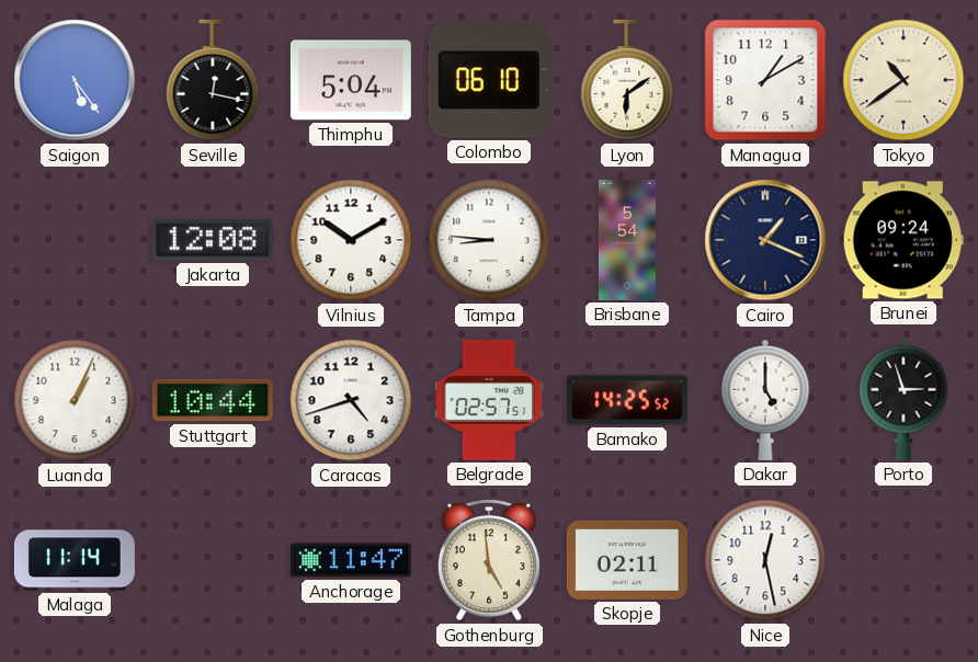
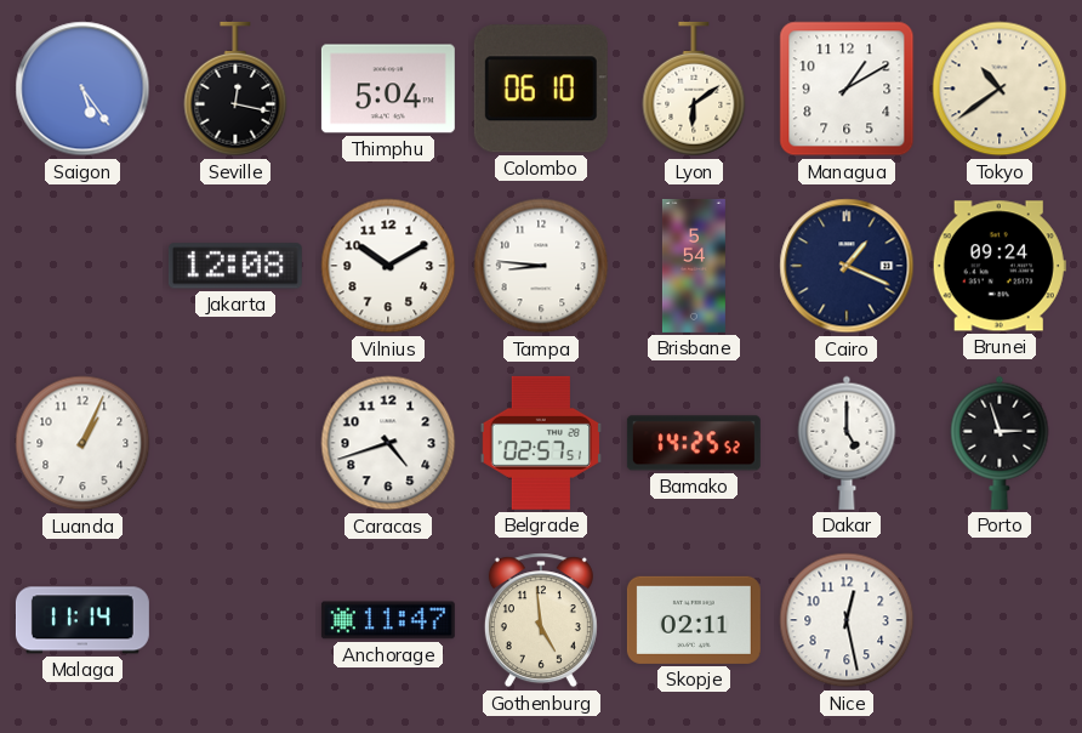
Stuttgart: 10:44 -> none (213, 400)
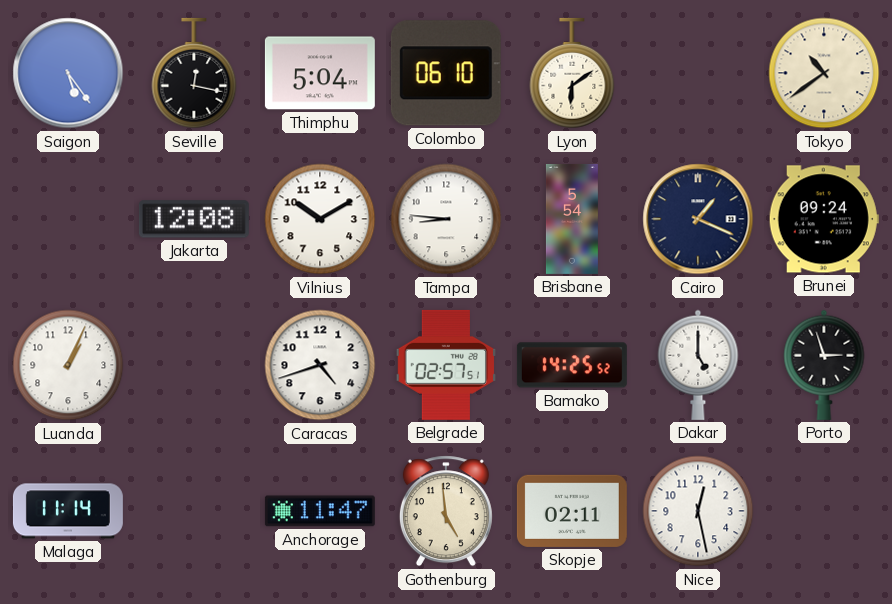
Managua: 1:10 -> none (847, 89)
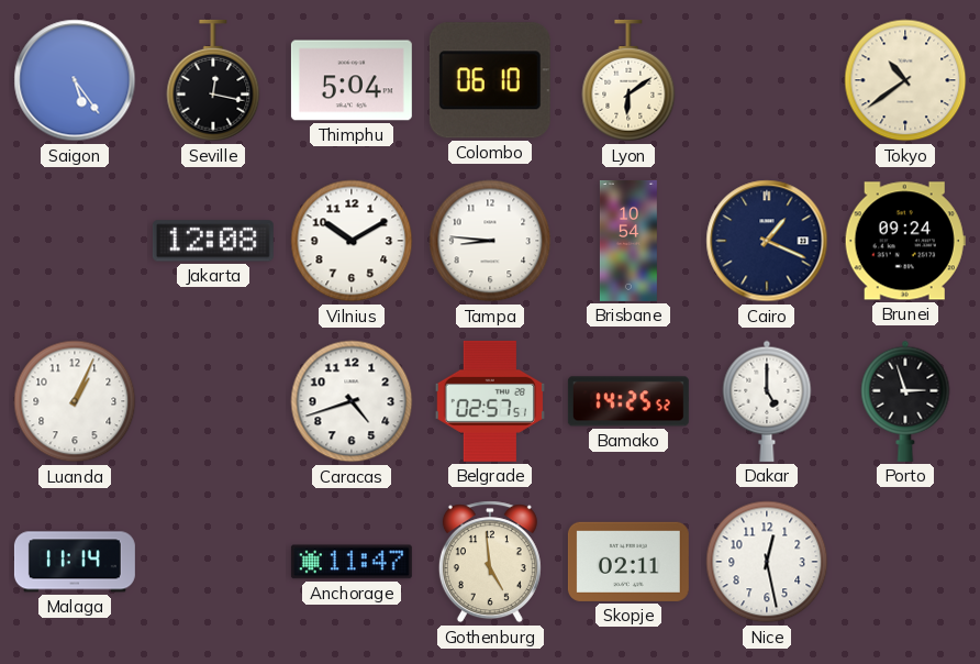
Brisbane: 5:54 -> 10:54 (628, 241)
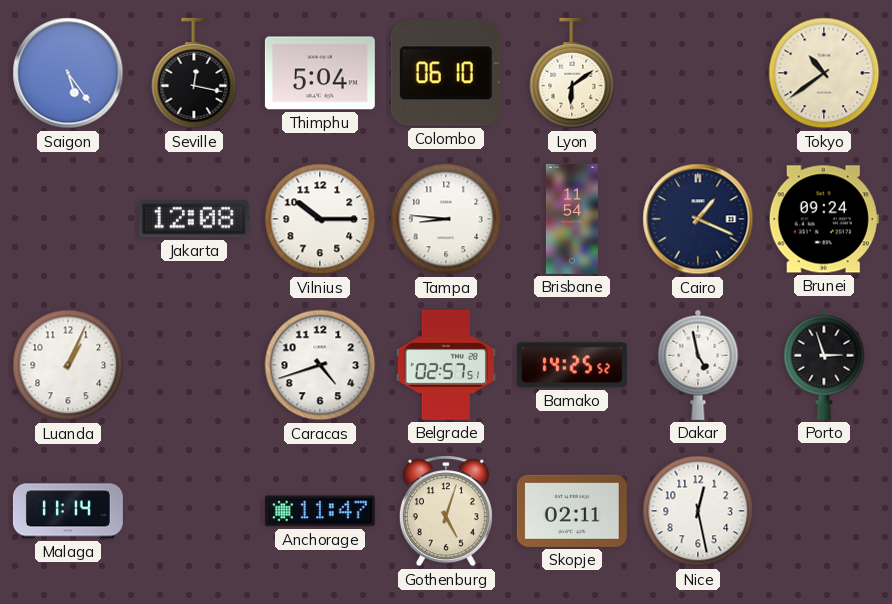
Vilnius: 10:10 -> 10:15 (320, 219)
Brisbane: 10:54 -> 11:54 (572, 219)
Dakar: 5:00 -> 4:58 (698, 365)
Gothenburg: 4:59 -> 5:03 (446, 511)
